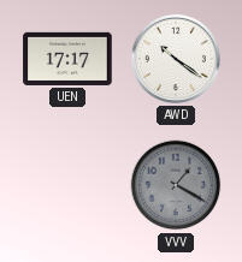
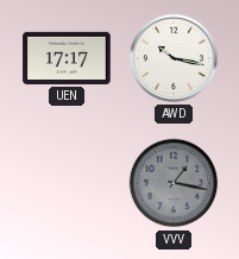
AWD: 10:21 -> 10:17 (174, 58)
VVV: 1:20 -> 1:17 (174, 183)
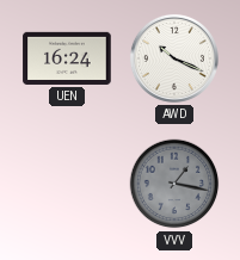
UEN: 17:17 -> 16:24 (67, 58)
AWD: 10:17 -> 10:19 (174, 58)
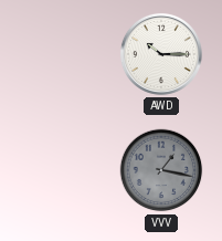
UEN: 16:24 -> none (67, 58)
AWD: 10:19 -> 10:15 (161, 54)
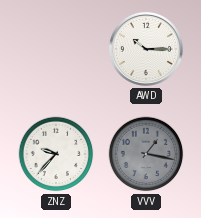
ZNZ: none -> 9:37 (56, 154)
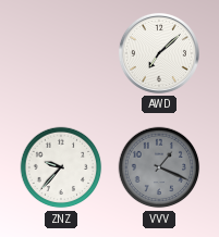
AWD: 10:15 -> 7:08 (159, 53)
VVV: 1:17 -> 1:19 (159, 167)
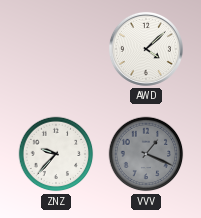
AWD: 7:08 -> 4:08 (146, 49)
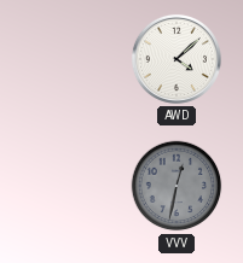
ZNZ: 9:37 -> none (56, 154)
VVV: 1:19 -> 12:32 (177, 186)
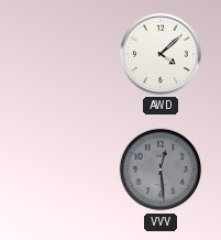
VVV: 12:32 -> 12:29 (161, 170)
